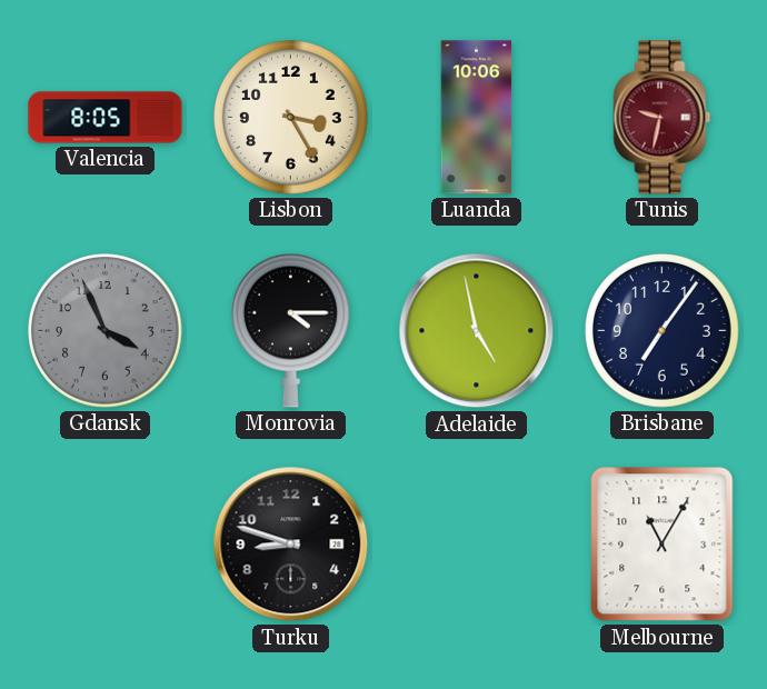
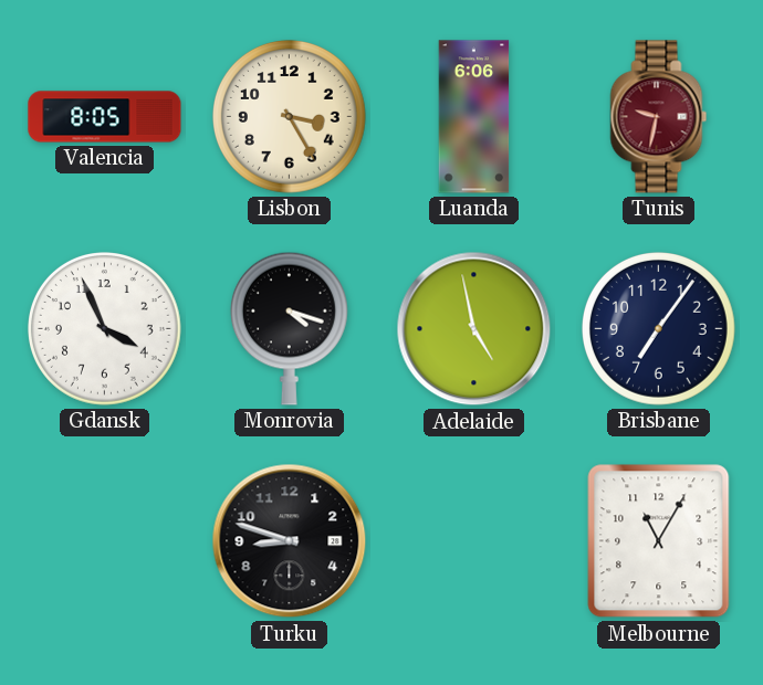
Luanda: 10:06 -> 6:06 (474, 117)
Gdansk dial: grey -> white (105, 329)
Monrovia: 4:15 -> 4:18 (289, 328)
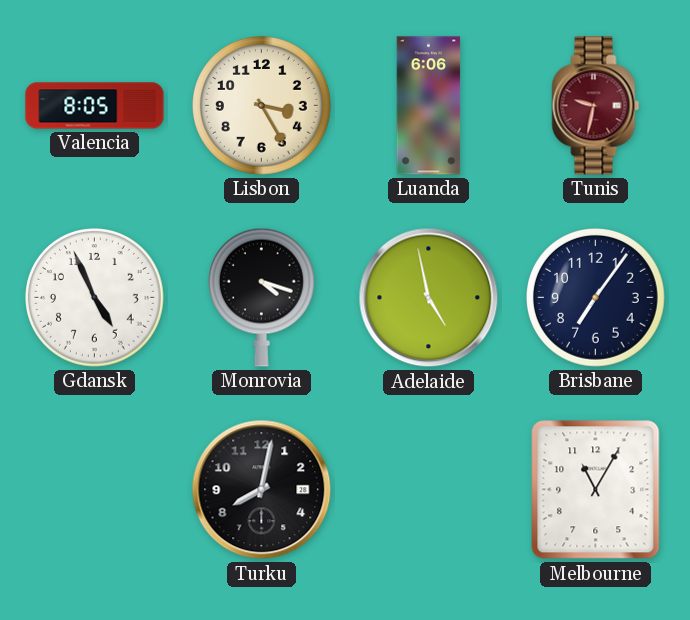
Gdansk: 3:56 -> 4:56 (95, 298)
Turku: 8:48 -> 8:02 (262, 490)
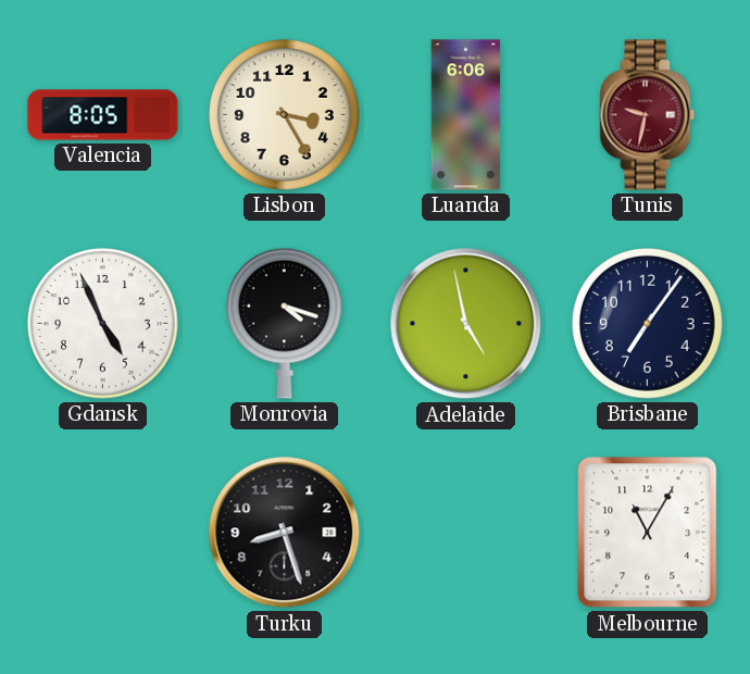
Turku: 8:02 -> 8:27 (285, 533)
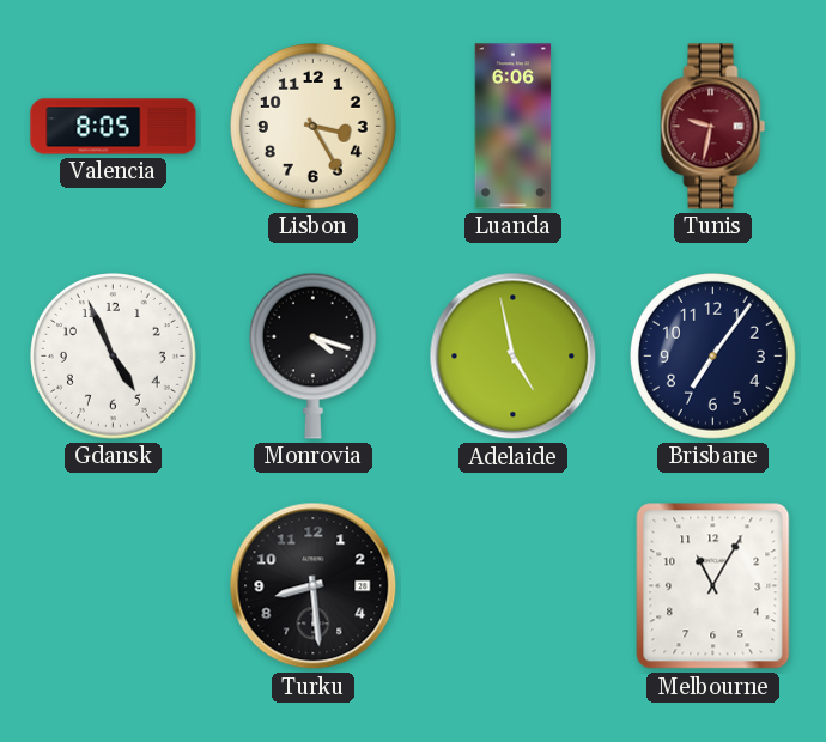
Turku: 8:27 -> 8:29 (314, 586)
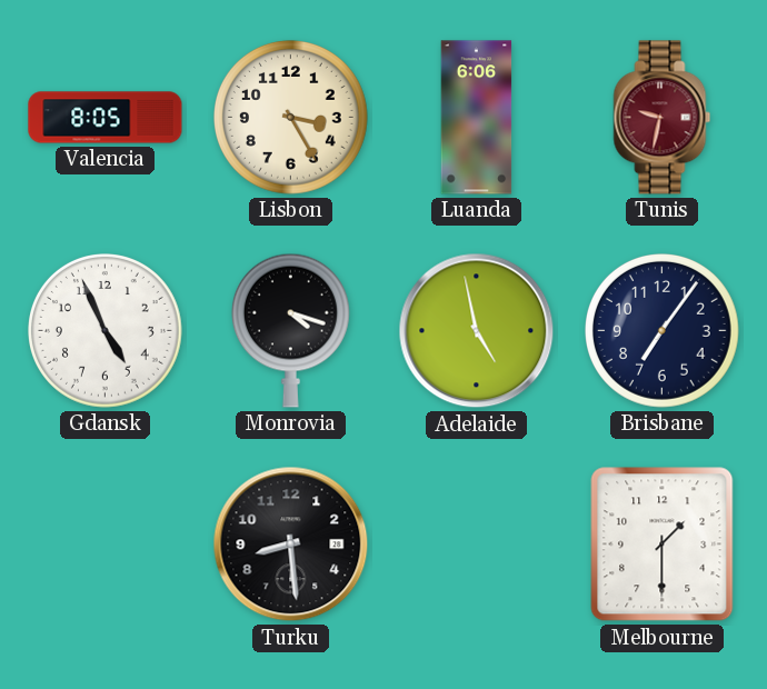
Melbourne: 11:05 -> 1:30 (663, 545)
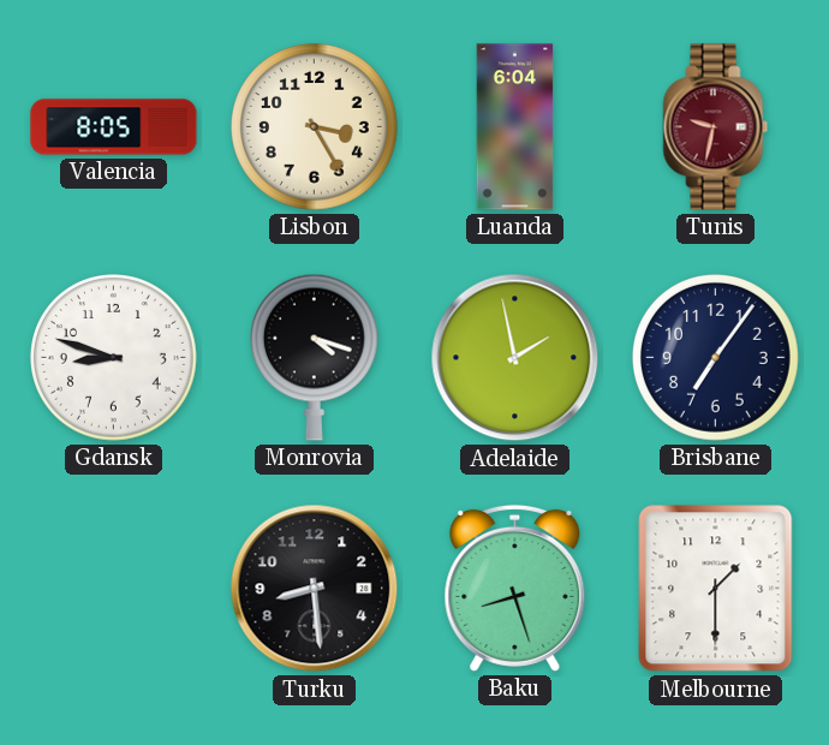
Luanda: 6:06 -> 6:04 (515, 127)
Gdansk: 4:56 -> 8:48 (114, 358)
Adelaide: 4:58 -> 1:58 (515, 358)
Baku: none -> 8:27 (515, 588)
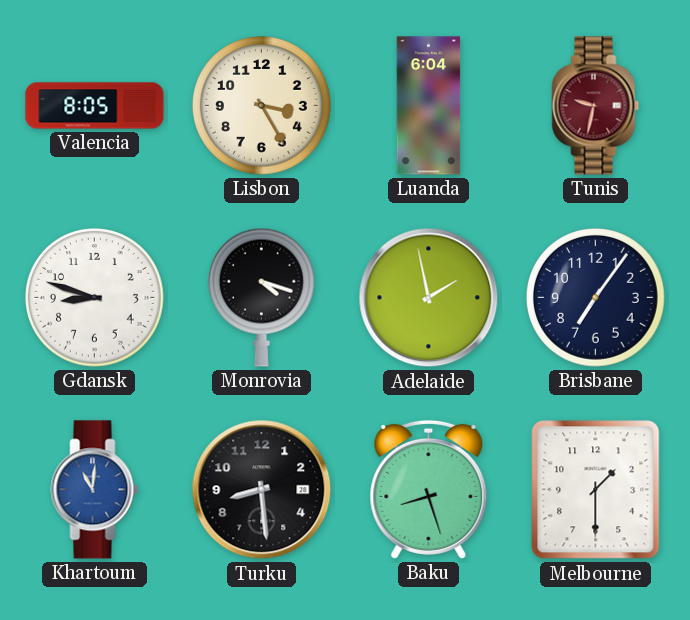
Khartoum: none -> 11:01 (95, 490)
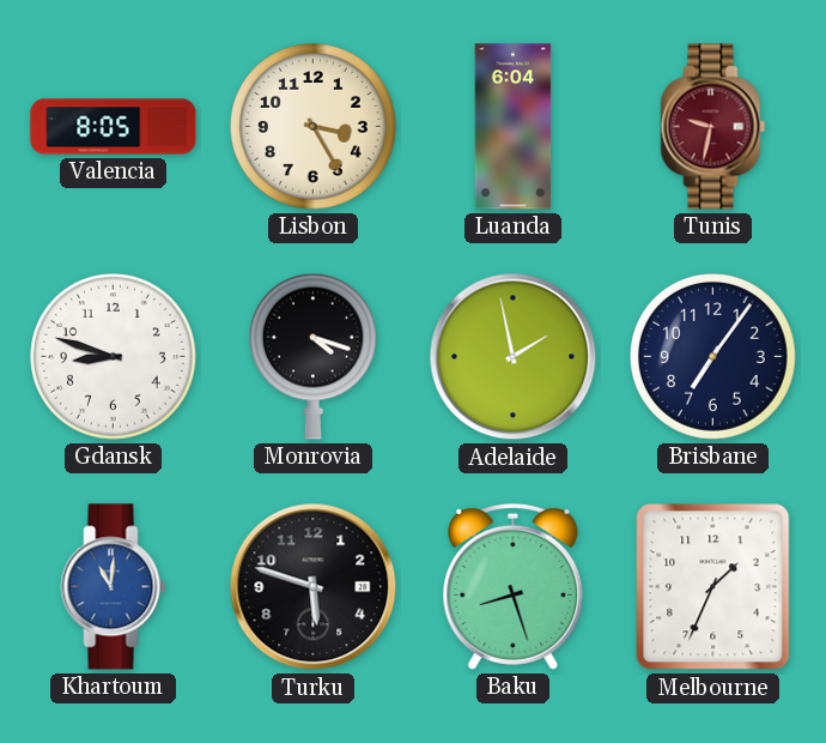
Turku: 8:29 -> 5:48 (314, 587)
Melbourne: 1:30 -> 1:34 (713, 587)
